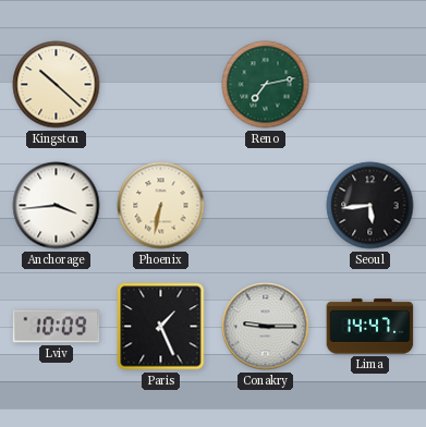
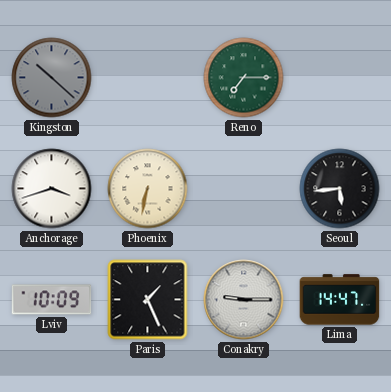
Kingston dial: cream -> grey (52, 78)
Reno: 7:13 -> 7:15 (244, 78)
Anchorage: 3:44 -> 3:42 (52, 189)
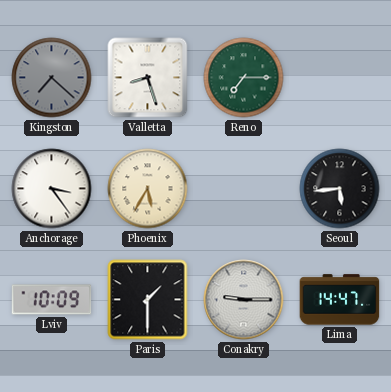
Kingston: 10:22 -> 7:22 (52, 78)
Valletta: none -> 8:27 (148, 78)
Anchorage: 3:42 -> 3:24 (52, 189)
Phoenix: 6:32 -> 5:35 (148, 189)
Paris: 1:26 -> 1:30 (148, 300)
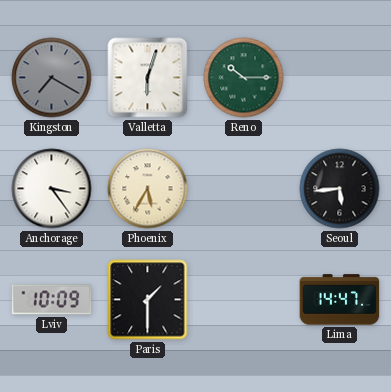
Kingston: 7:22 -> 7:20 (52, 78)
Valletta: 8:27 -> 6:03 (148, 78)
Reno: 7:15 -> 10:15 (244, 78)
Conakry: 9:15 -> none (244, 300)
